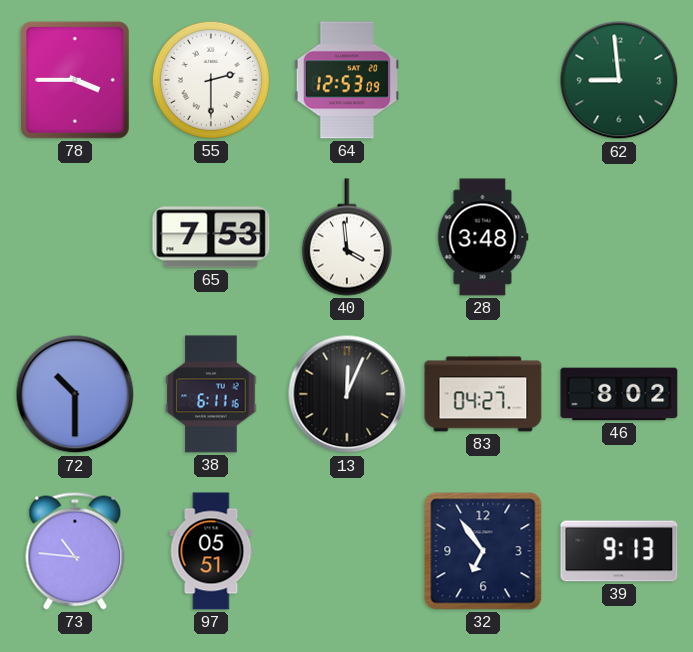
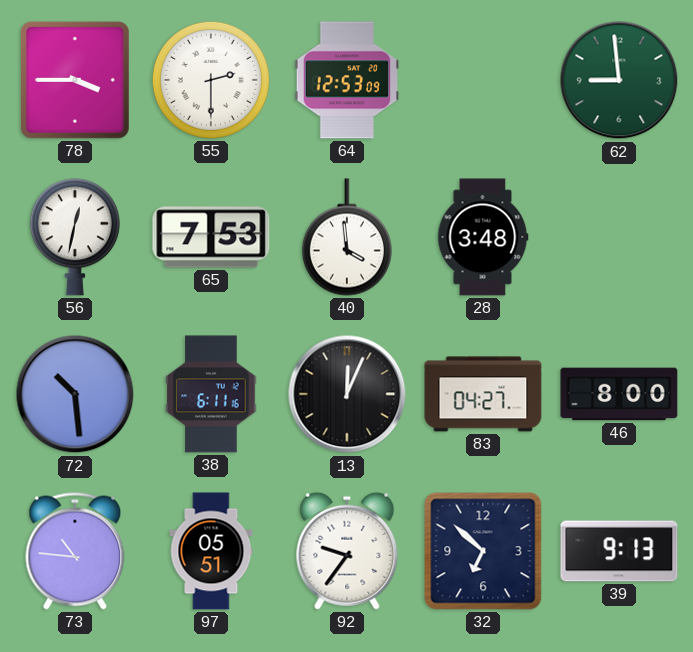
56: none -> 12:32 (75, 237)
72: 10:30 -> 10:29 (75, 394)
46: 8:02 -> 8:00 (619, 394)
92: none -> 9:36 (347, 551)
32: 6:54 -> 6:52 (483, 551)
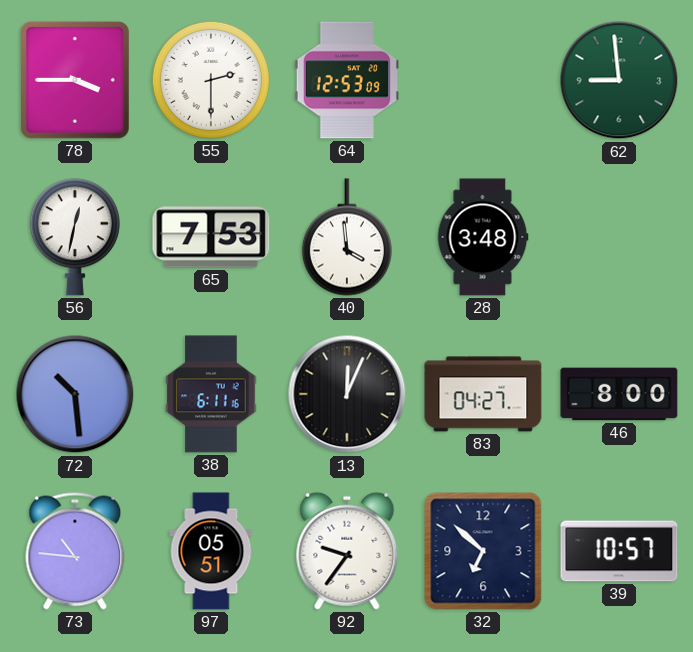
39: 9:13 -> 10:57 (619, 551)
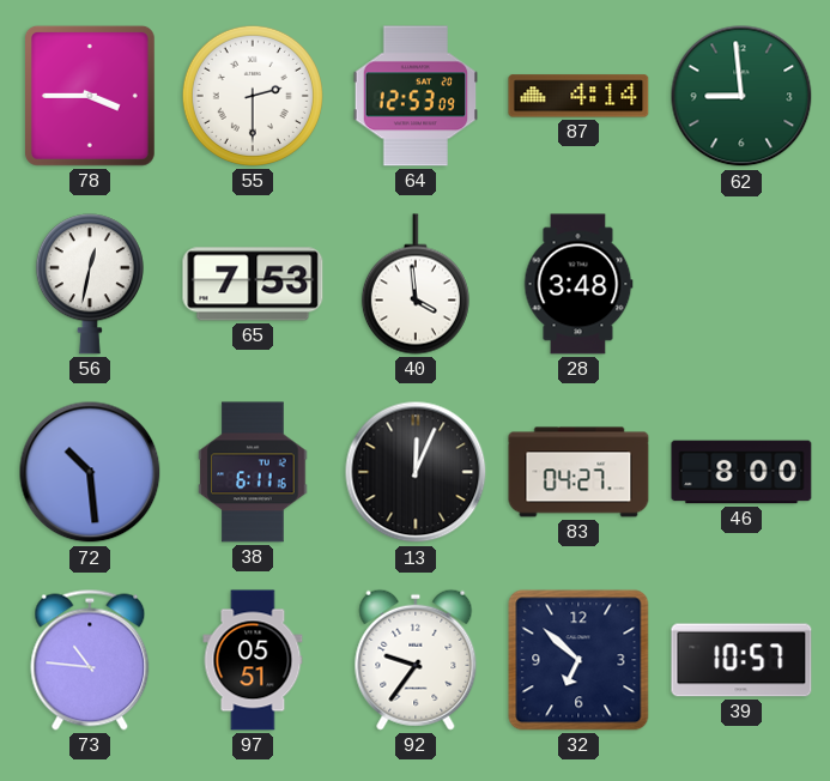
87: none -> 4:14 (578, 96)
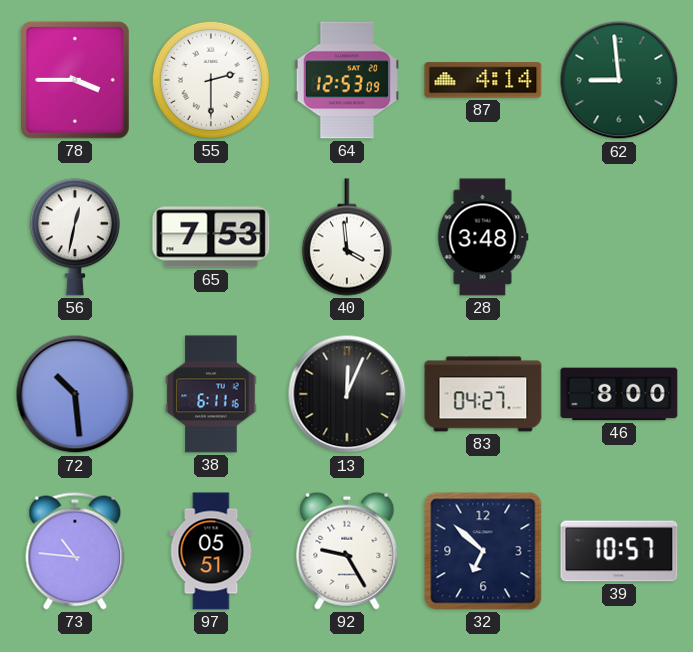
92: 9:36 -> 9:25 (347, 551)
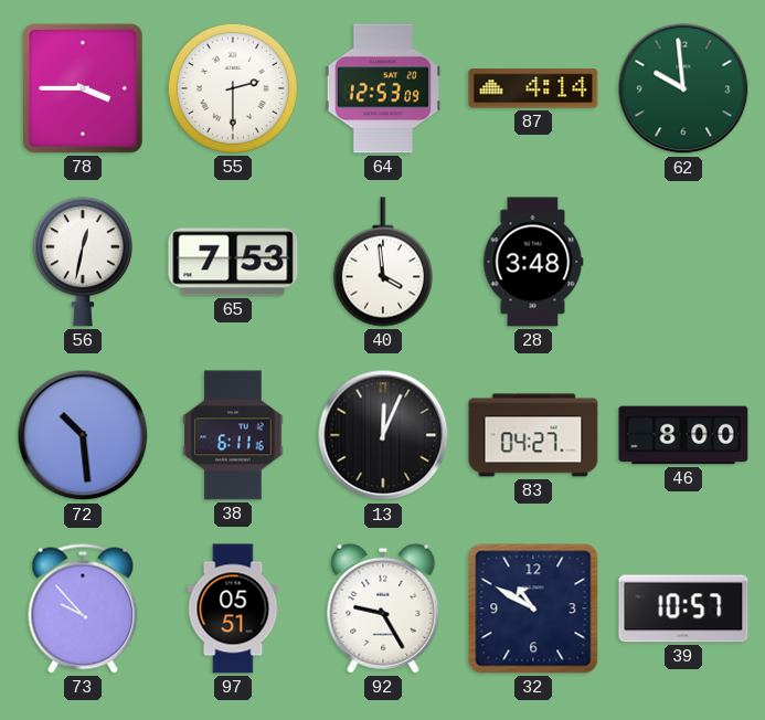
62: 8:59 -> 9:59 (683, 88)
73: 10:46 -> 9:53 (83, 608)
32: 6:52 -> 10:50 (533, 608)
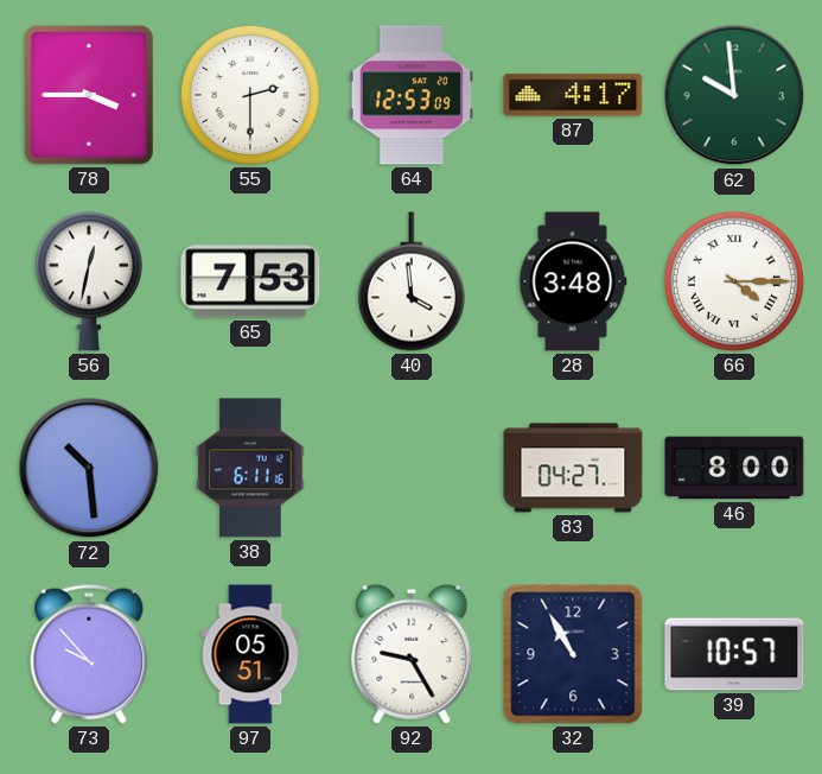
87: 4:14 -> 4:17 (573, 95)
66: none -> 4:15 (734, 281)
13: 12:04 -> none (383, 435)
32: 10:50 -> 10:55 (573, 654)
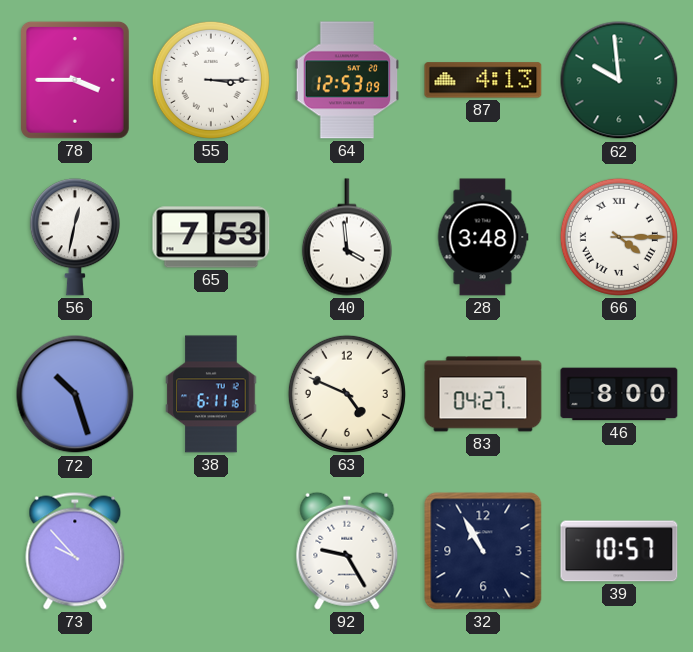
55: 2:30 -> 3:15 (211, 80)
87: 4:17 -> 4:13 (483, 80)
72: 10:29 -> 10:27 (75, 394)
63: none -> 4:49 (347, 394)
97: 05:51 -> none (250, 654)
